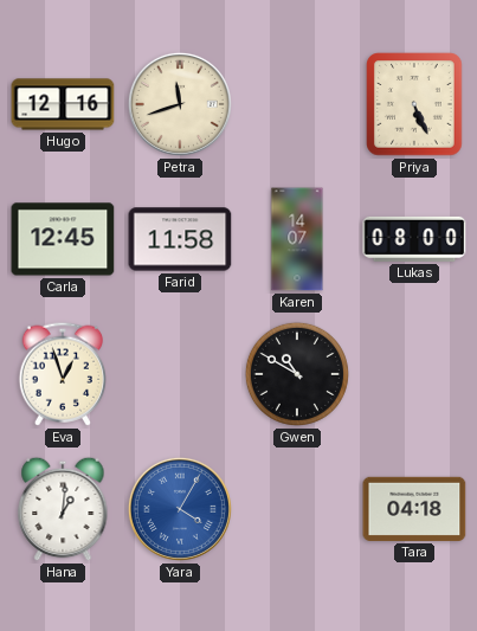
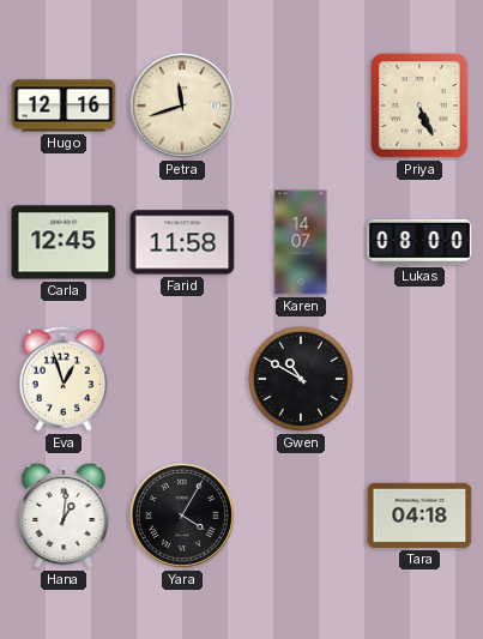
Yara dial: blue -> black (182, 516)
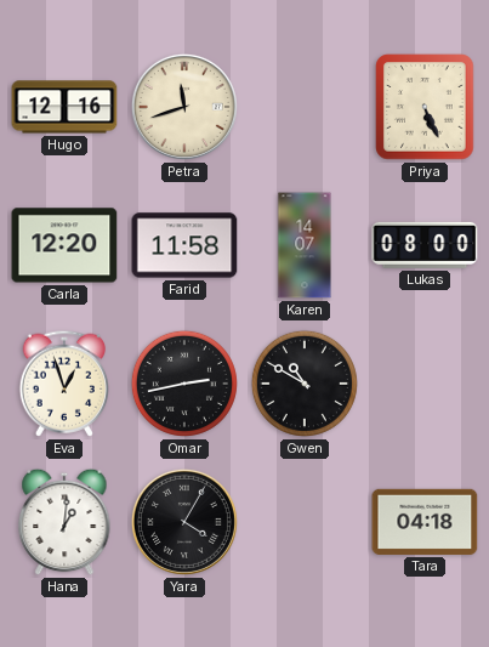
Carla: 12:45 -> 12:20 (64, 245)
Omar: none -> 2:43 (184, 384)
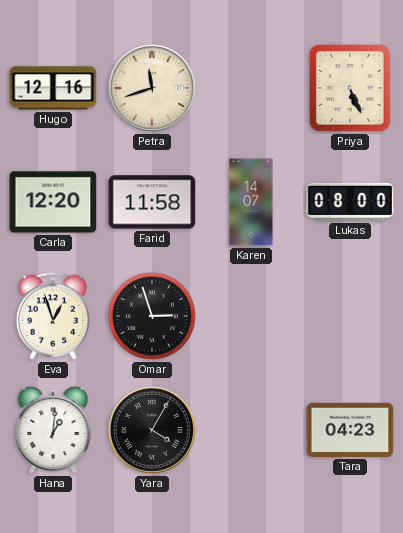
Omar: 2:43 -> 2:57 (152, 316)
Gwen: 10:50 -> none (305, 384)
Tara: 04:18 -> 04:23 (350, 430)
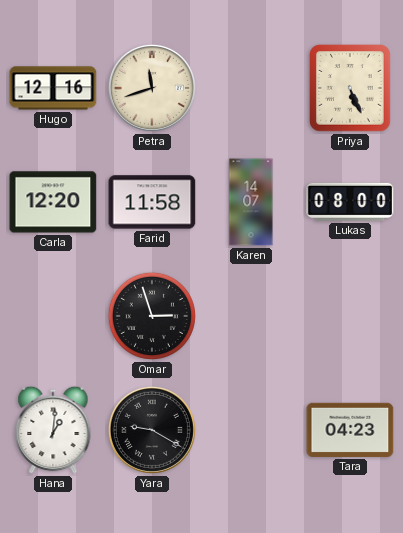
Eva: 12:57 -> none (53, 316)
Yara: 4:05 -> 9:20 (152, 430)
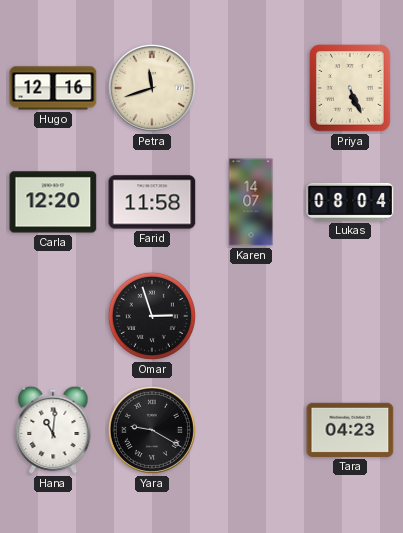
Lukas: 08:00 -> 08:04 (350, 202)
Hana: 1:01 -> 11:01 (53, 430)
